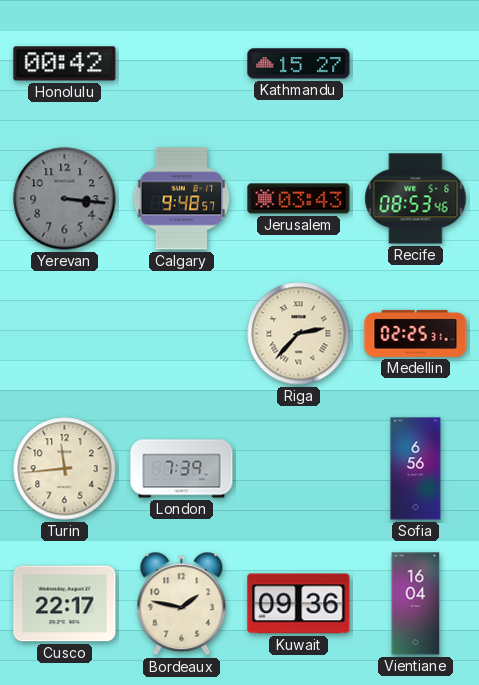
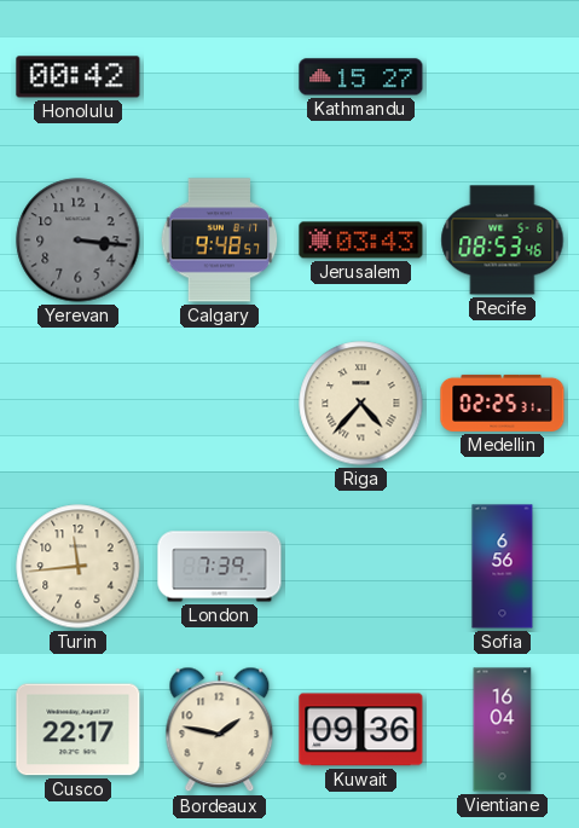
Riga: 2:37 -> 4:37 (361, 404)
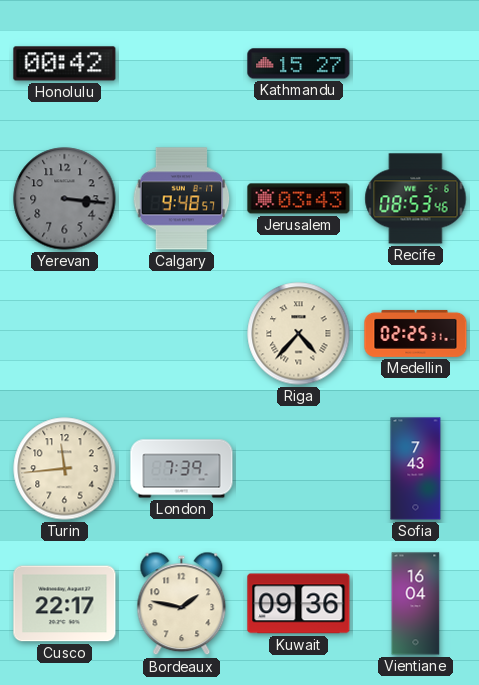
Sofia: 6:56 -> 7:43 (416, 469)
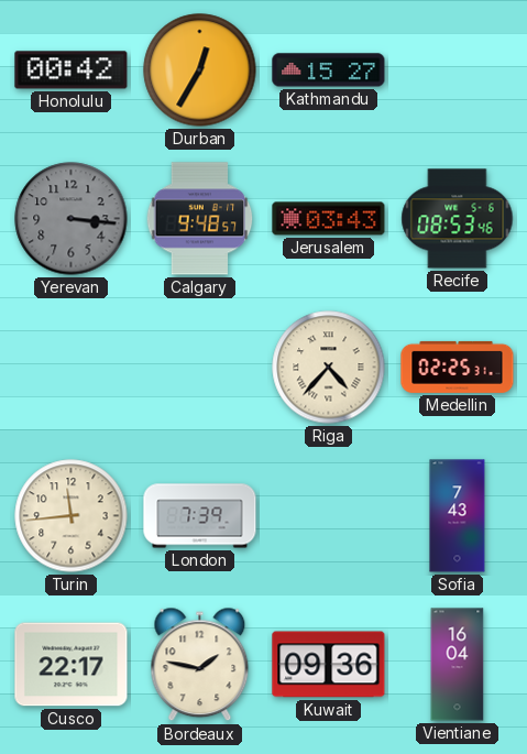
Durban: none -> 12:35 (200, 70)
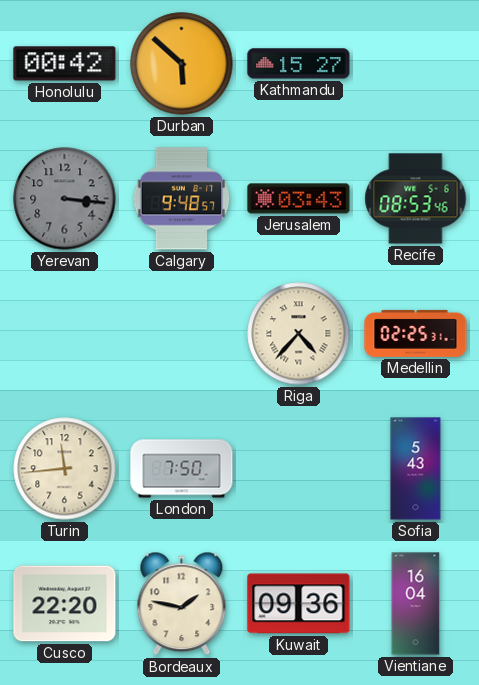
Durban: 12:35 -> 5:52 (182, 64)
London: 7:39 -> 7:50 (182, 469)
Sofia: 7:43 -> 5:43 (416, 469)
Cusco: 22:17 -> 22:20 (65, 604)
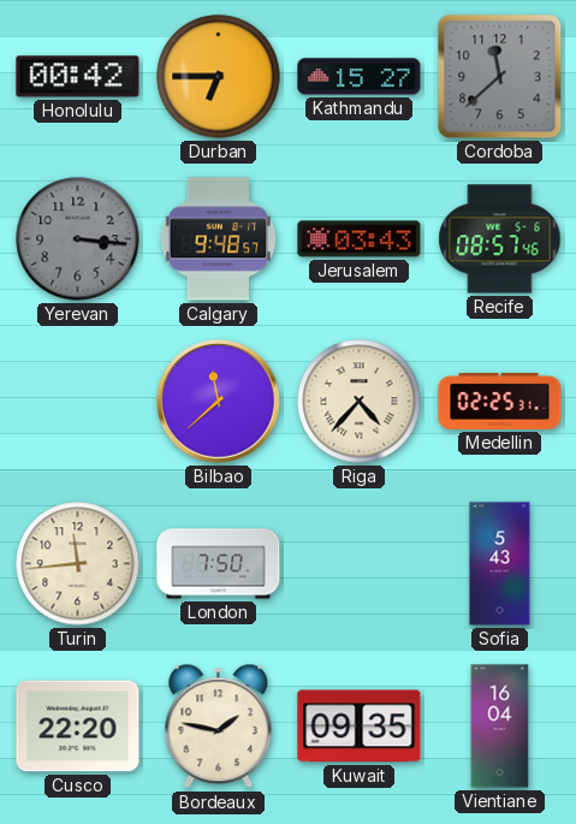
Durban: 5:52 -> 6:45 (219, 77)
Cordoba: none -> 11:38 (500, 77)
Recife: 08:53 -> 08:57 (500, 239)
Bilbao: none -> 11:38 (219, 402)
Kuwait: 09:36 -> 09:35 (360, 727)
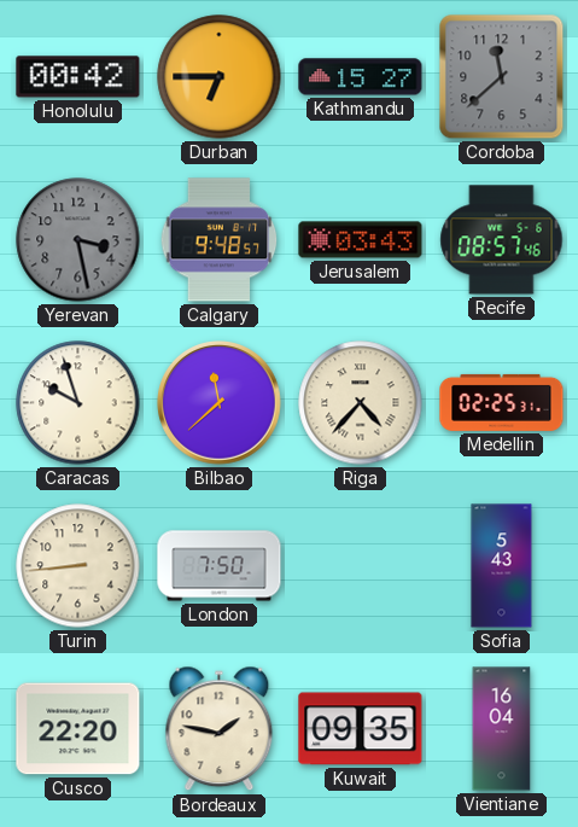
Yerevan: 3:16 -> 3:28 (78, 240)
Caracas: none -> 9:57 (78, 403)
Turin: 11:44 -> 8:44 (78, 566)
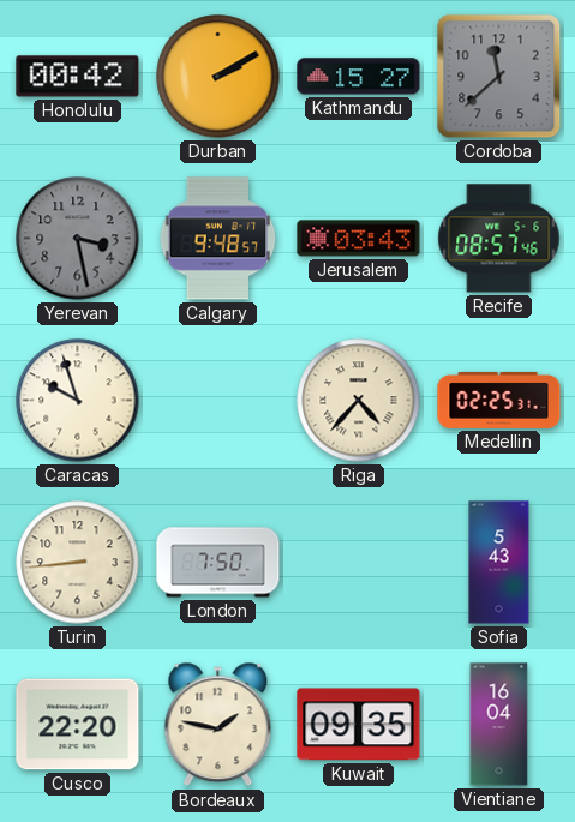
Durban: 6:45 -> 2:10 (218, 77)
Bilbao: 11:38 -> none (220, 403)
